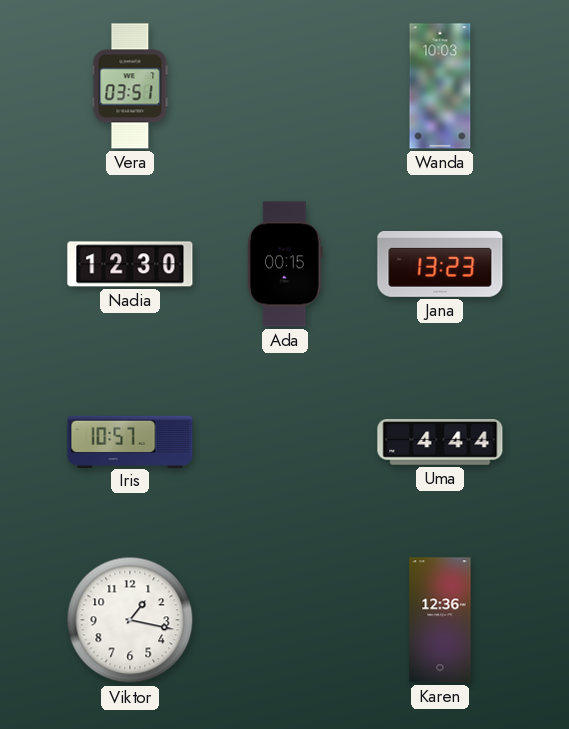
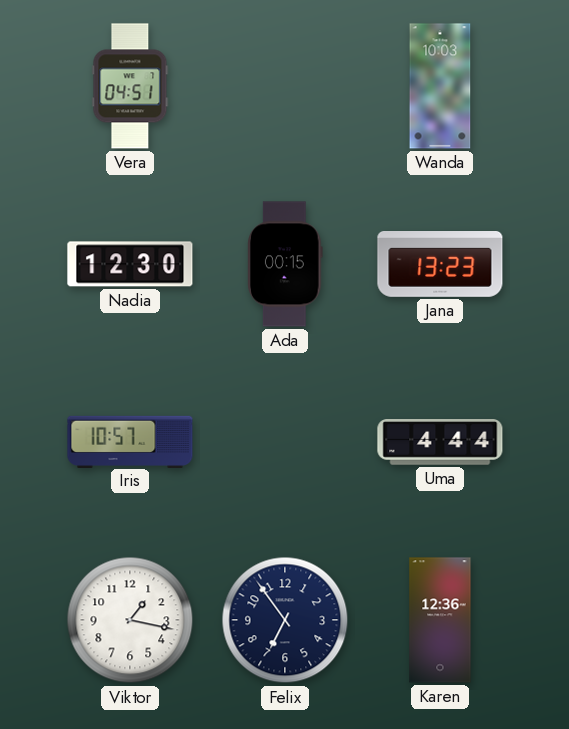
Vera: 03:51 -> 04:51 (130, 86)
Felix: none -> 6:54 (285, 620)
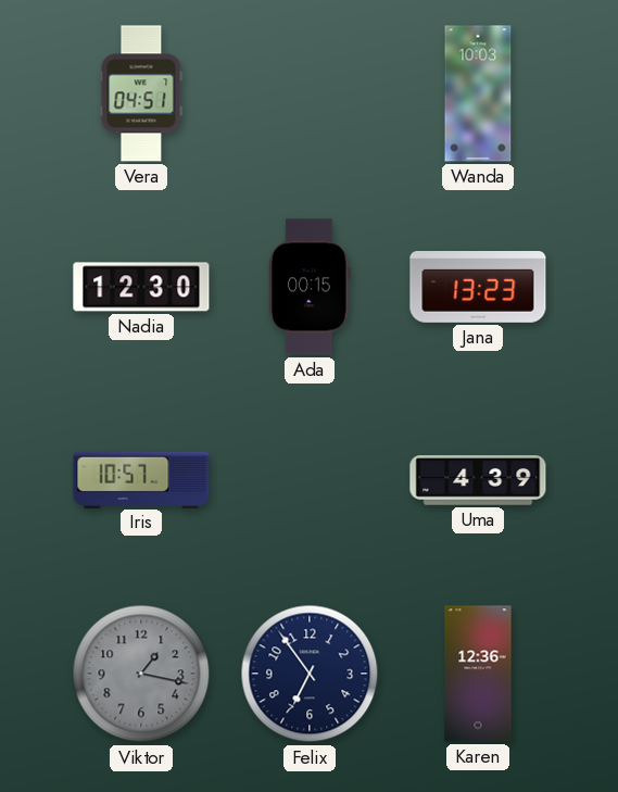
Uma: 4:44 -> 4:39 (478, 480)
Viktor dial: white -> grey (141, 674)
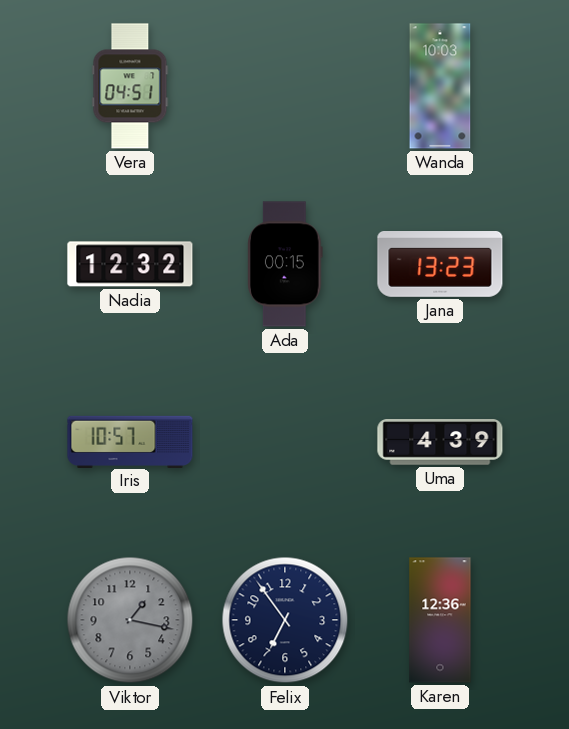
Nadia: 12:30 -> 12:32 (130, 264)
